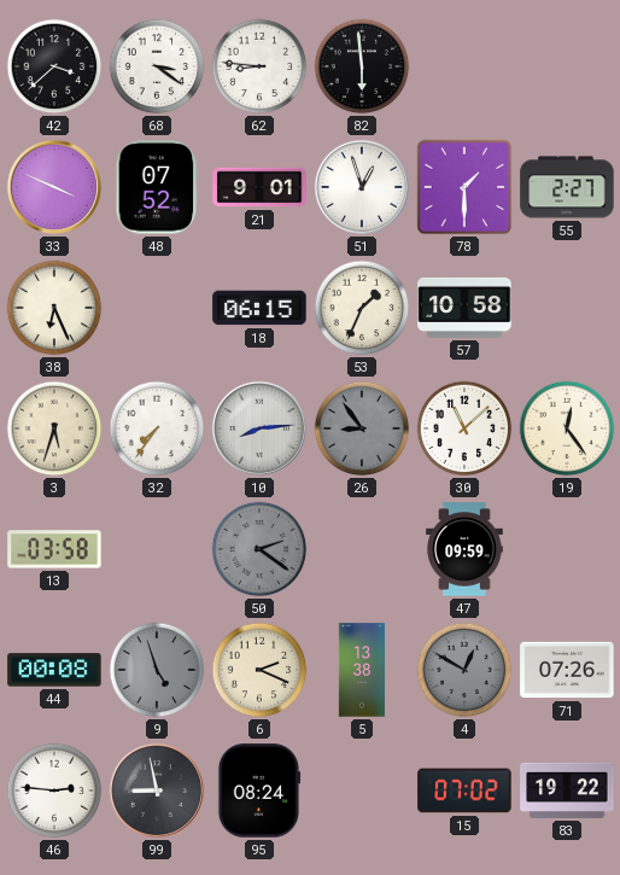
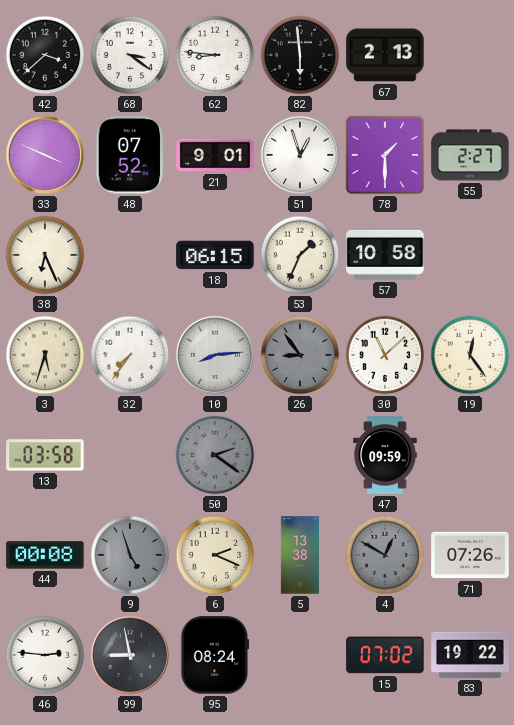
67: none -> 2:13 (385, 55)
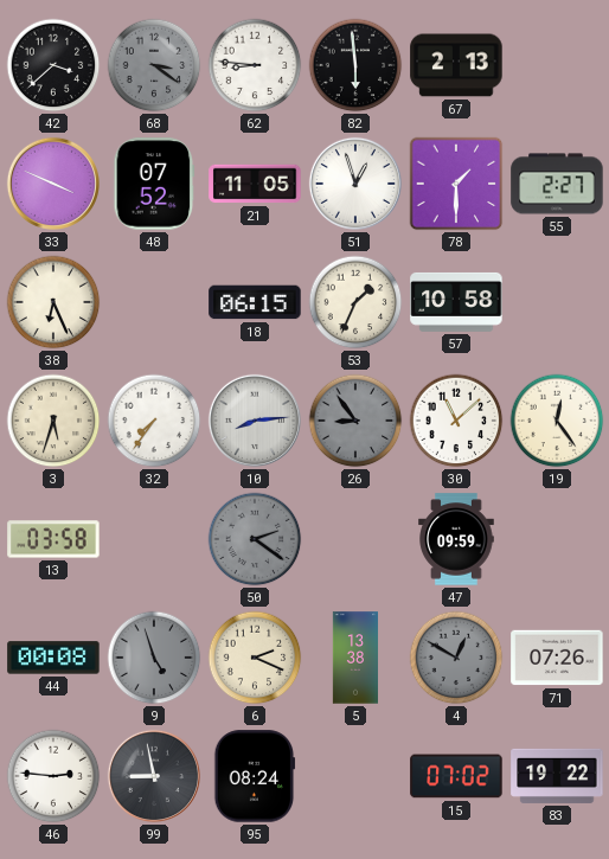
68 dial: white -> grey (154, 65)
21: 9:01 -> 11:05 (255, 184)
